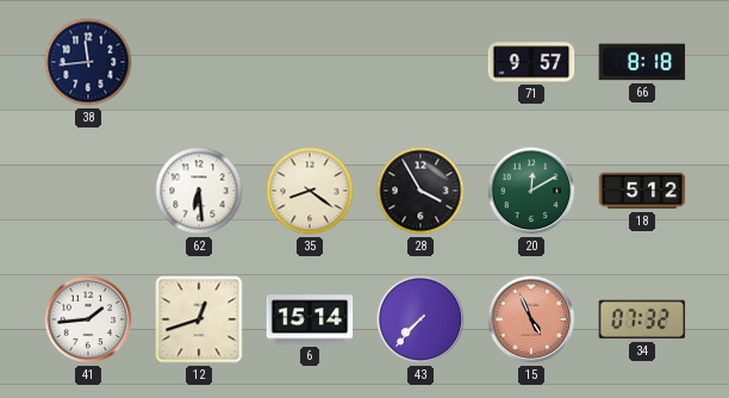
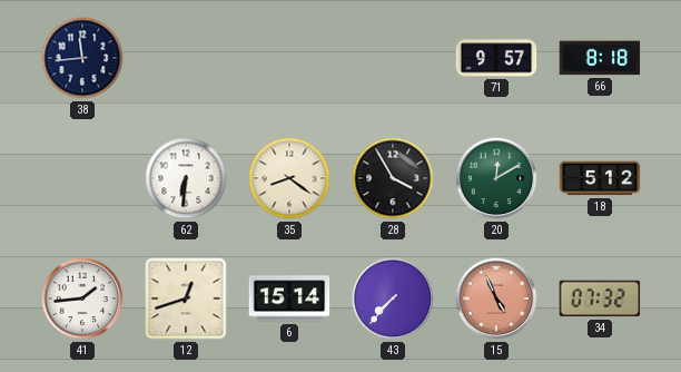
62: 6:29 -> 6:31 (186, 178)
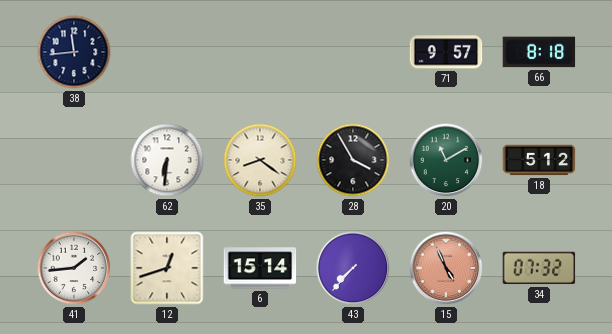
20: 12:10 -> 11:10 (446, 160)
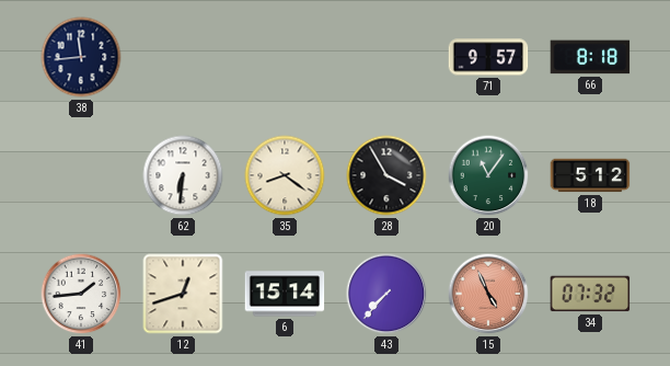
20: 11:10 -> 11:06 (488, 175)
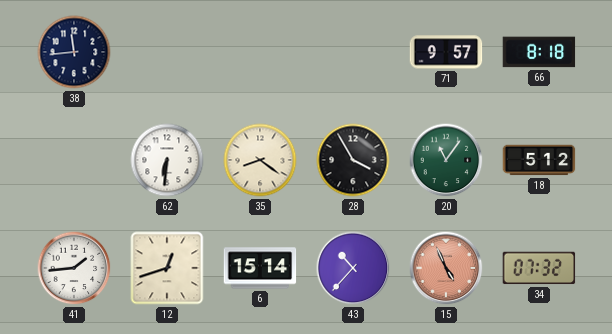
43: 7:37 -> 10:37 (353, 268)
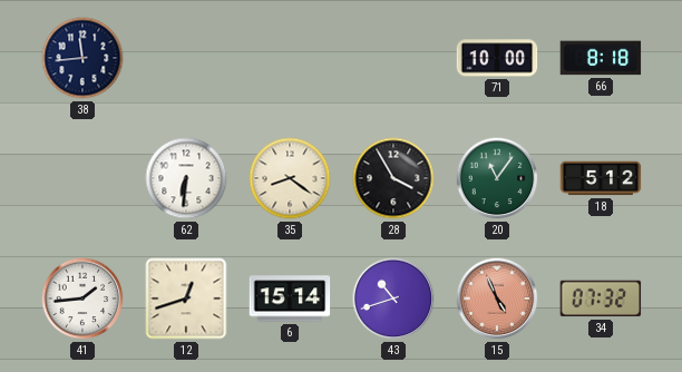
71: 9:57 -> 10:00 (497, 58)
43: 10:37 -> 10:42 (393, 298)
